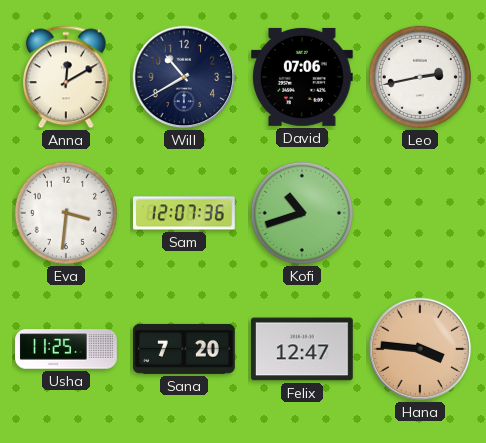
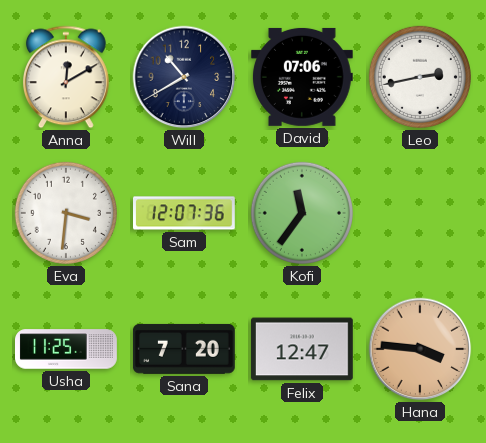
Kofi: 10:42 -> 11:36 (302, 213)
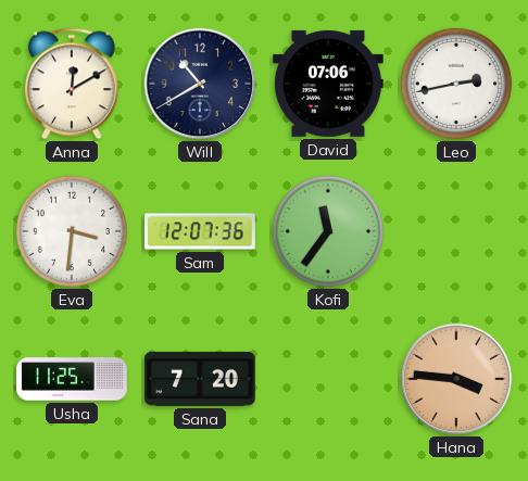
Felix: 12:47 -> none (302, 349)
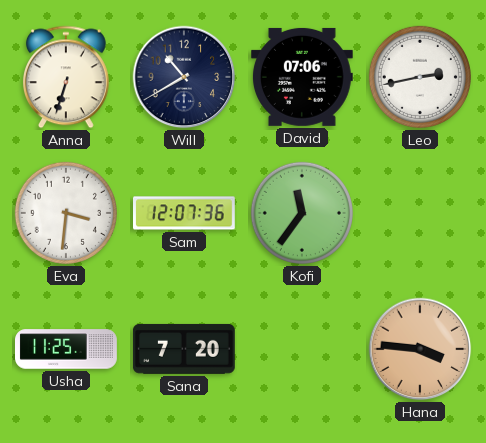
Anna: 12:10 -> 6:33 (66, 77)
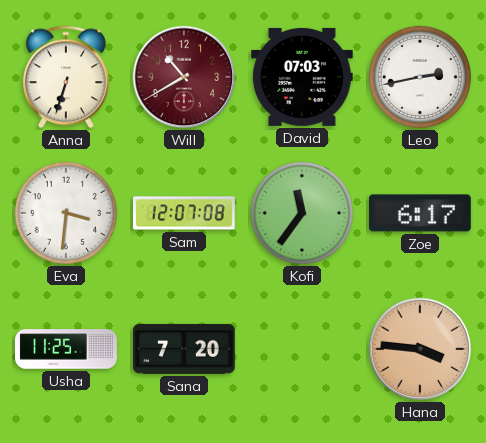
Will dial: navy -> burgundy (184, 77)
David: 07:06 -> 07:03 (302, 77)
Sam: 12:07:36 -> 12:07:08 (185, 213)
Zoe: none -> 6:17 (420, 213)
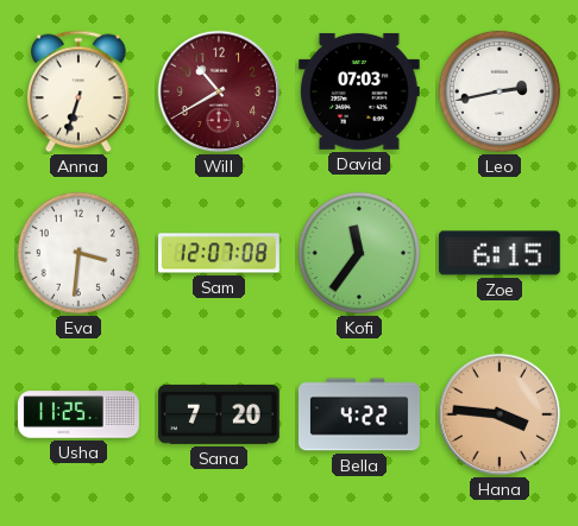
Zoe: 6:17 -> 6:15 (500, 253)
Bella: none -> 4:22 (360, 414)
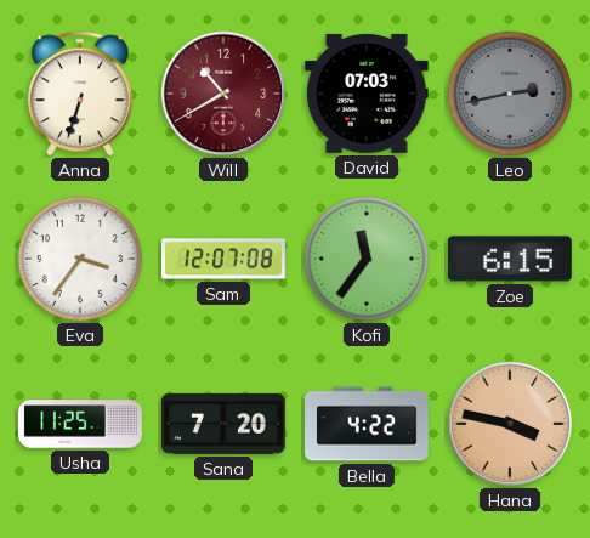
Leo dial: white -> grey (510, 94)
Eva: 3:31 -> 3:36 (80, 259)
Hana: 3:46 -> 3:47 (510, 424)
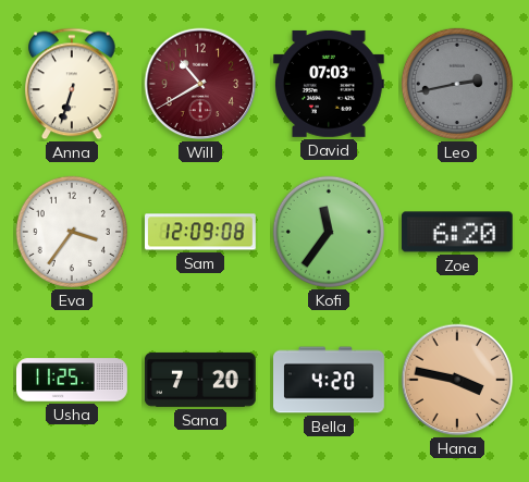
Sam: 12:07 -> 12:09 (201, 232)
Zoe: 6:15 -> 6:20 (457, 232)
Bella: 4:22 -> 4:20 (330, 380)
